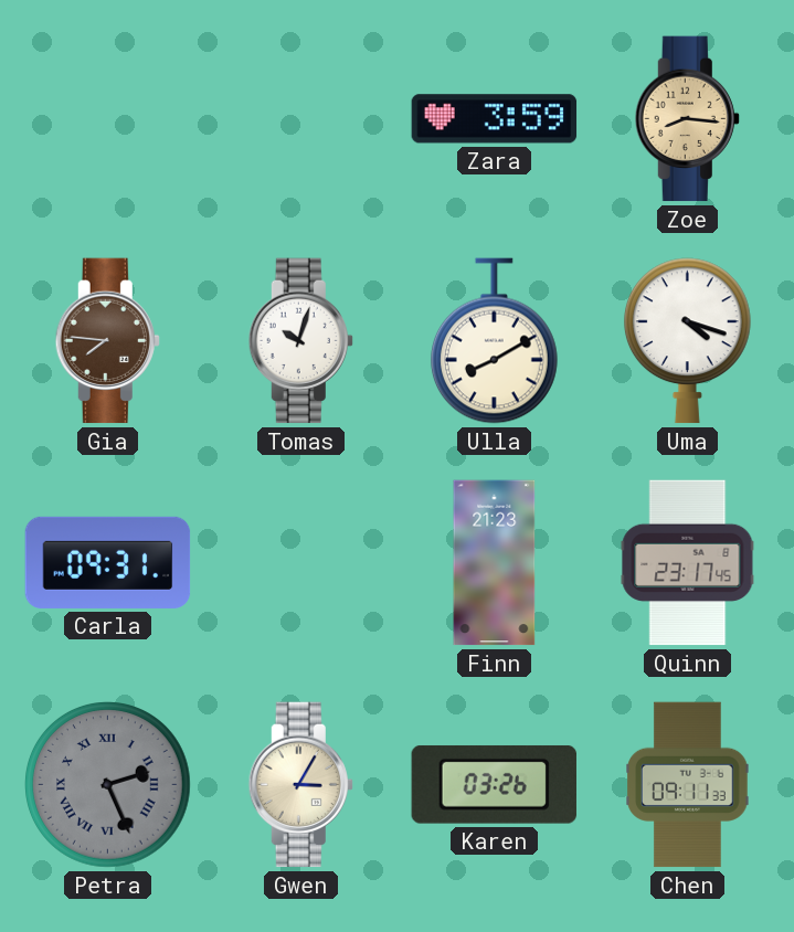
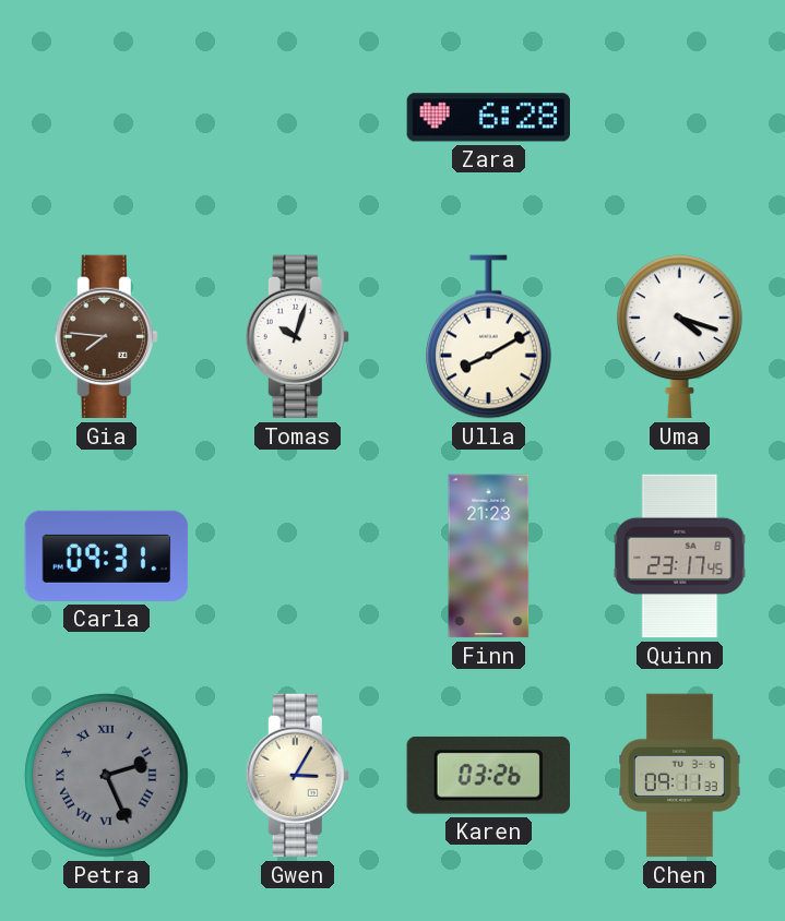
Zara: 3:59 -> 6:28 (489, 118)
Zoe: 8:16 -> none (687, 119)
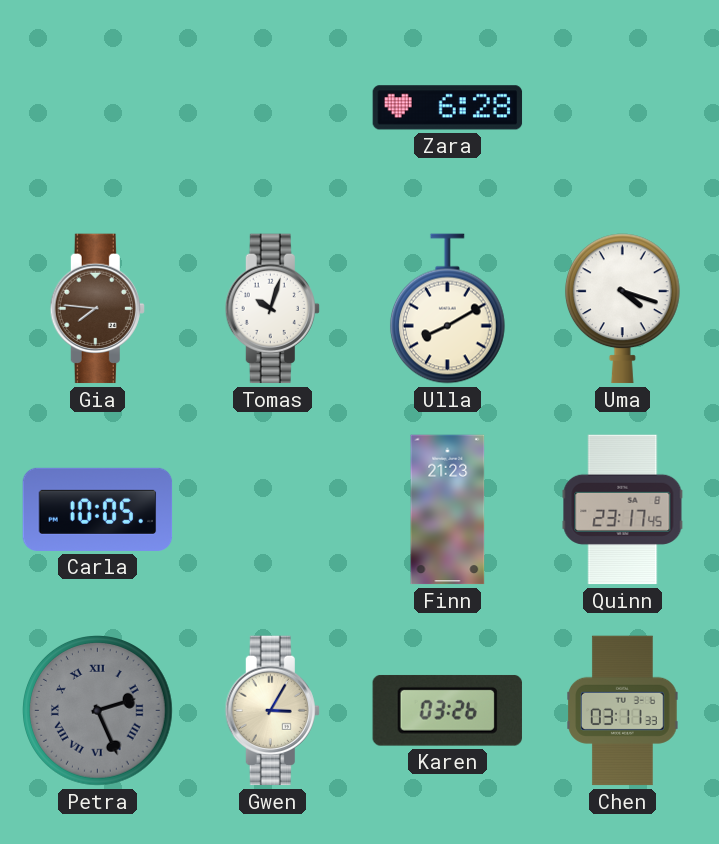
Carla: 09:31 -> 10:05 (98, 509)
Chen: 09:11 -> 03:11 (623, 711)
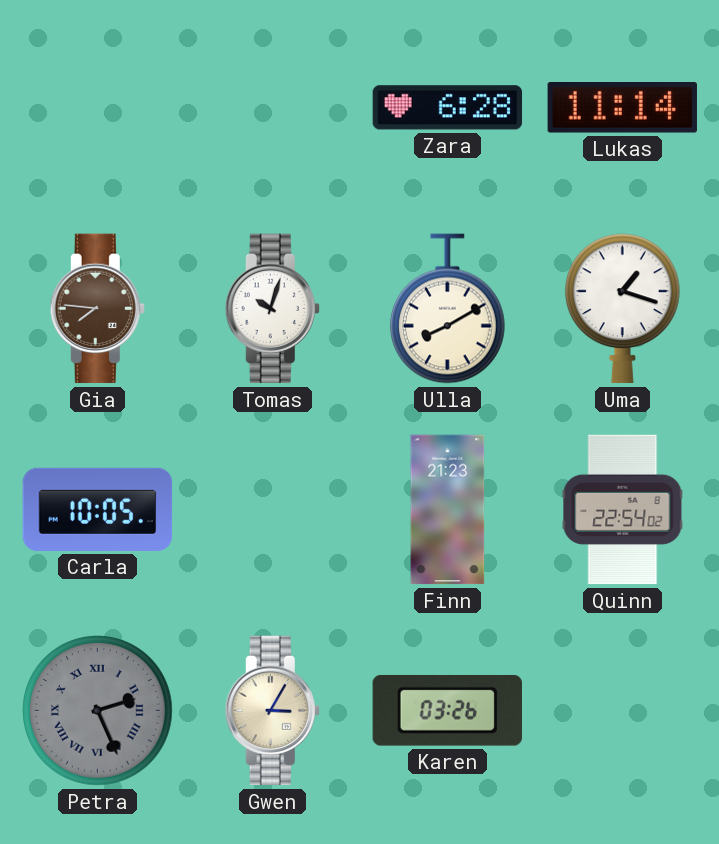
Lukas: none -> 11:14 (622, 108)
Uma: 4:18 -> 1:18 (622, 309)
Quinn: 23:17 -> 22:54 (623, 510)
Chen: 03:11 -> none (623, 711)
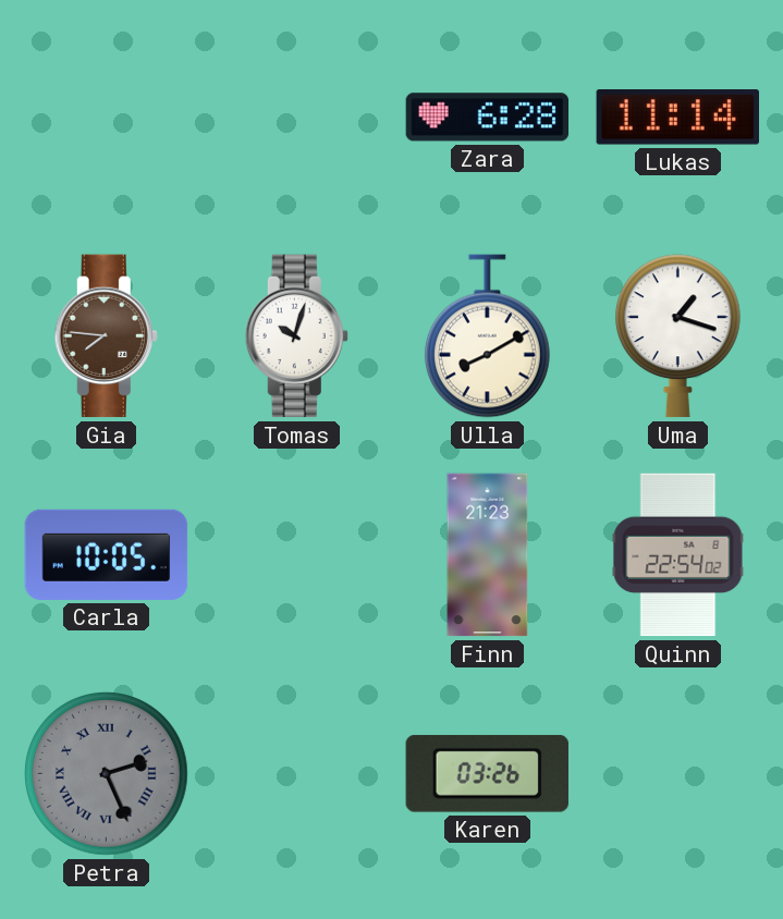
Gwen: 3:05 -> none (272, 711)
